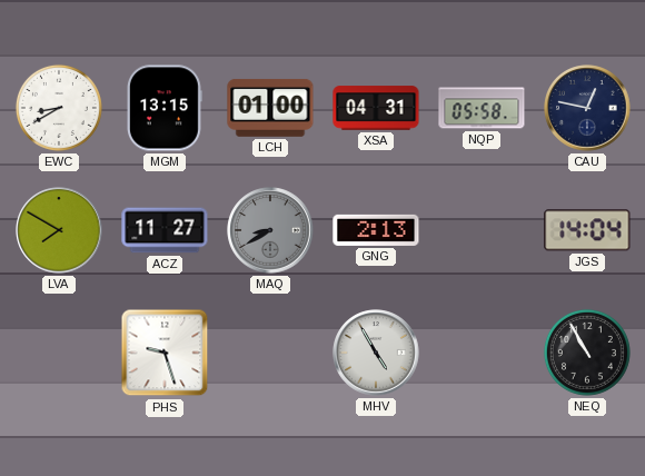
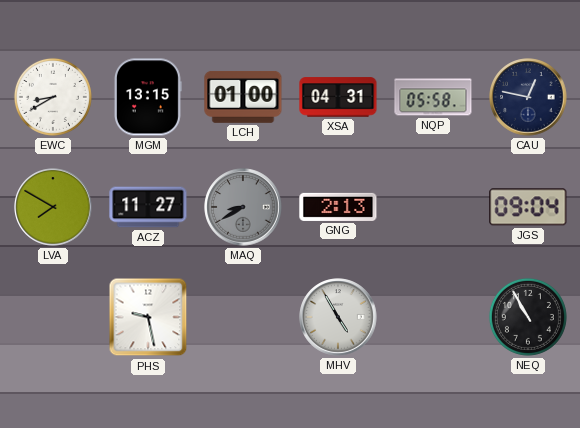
JGS: 14:04 -> 09:04 (528, 207)
PHS: 9:27 -> 9:28 (148, 317)
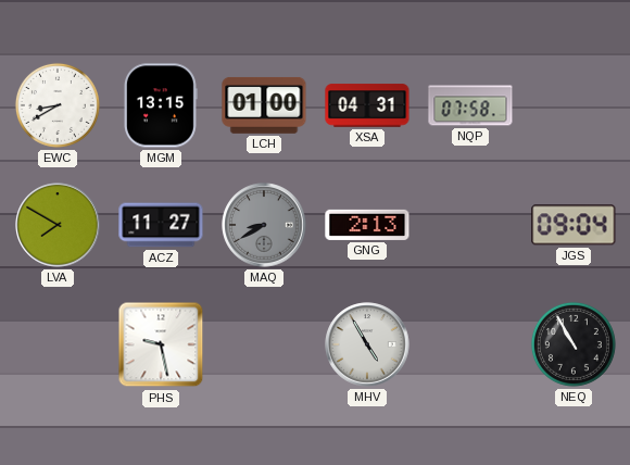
NQP: 05:58 -> 07:58 (470, 105)
CAU: 12:47 -> none (528, 97)
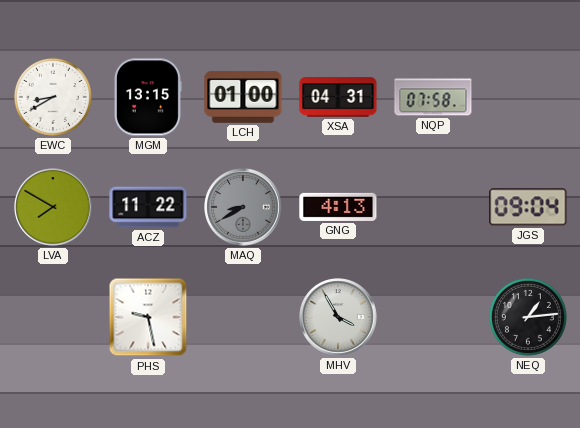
ACZ: 11:27 -> 11:22 (148, 207)
GNG: 2:13 -> 4:13 (338, 207)
MHV: 4:55 -> 3:55 (338, 317)
NEQ: 10:55 -> 1:14 (528, 317)
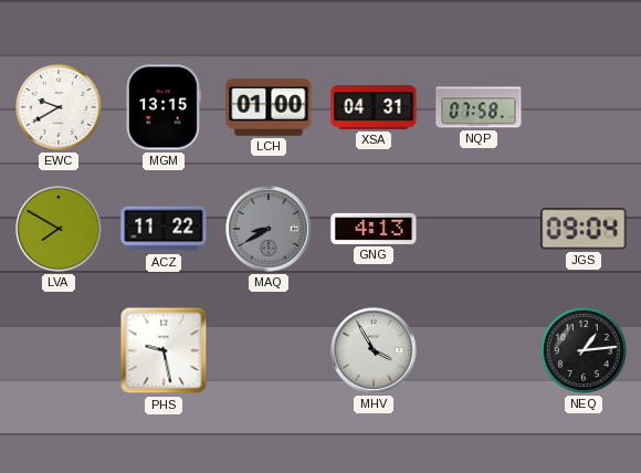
EWC: 8:40 -> 9:40 (59, 107)
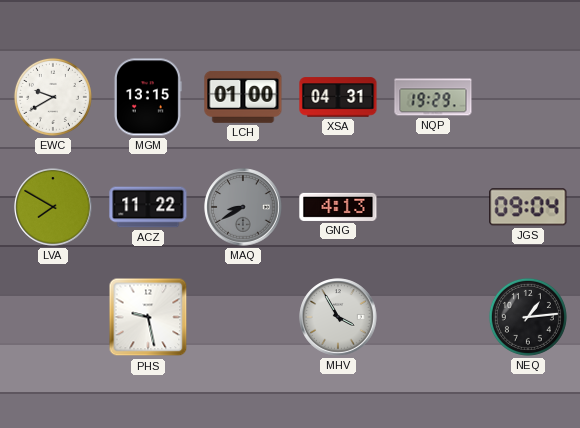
NQP: 07:58 -> 19:29 (433, 97)
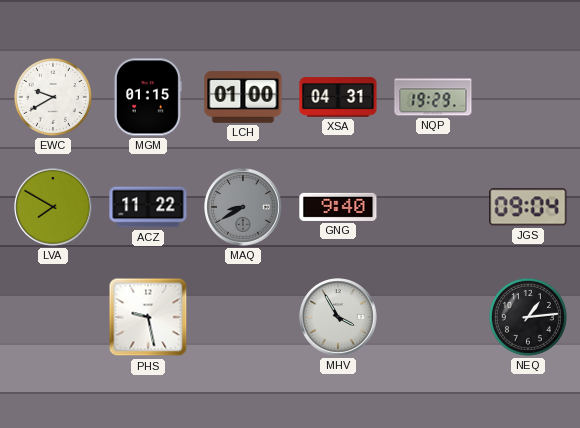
MGM: 13:15 -> 01:15 (148, 97)
GNG: 4:13 -> 9:40 (338, 207)
